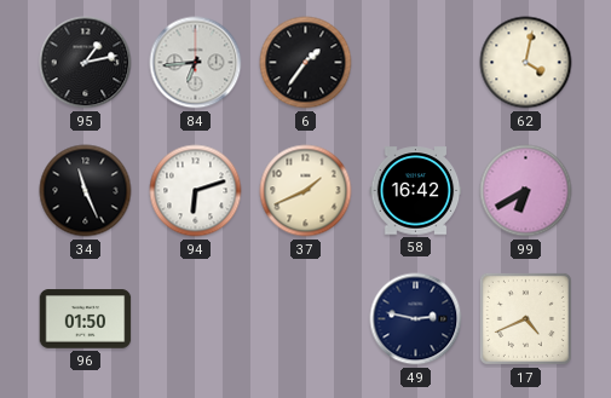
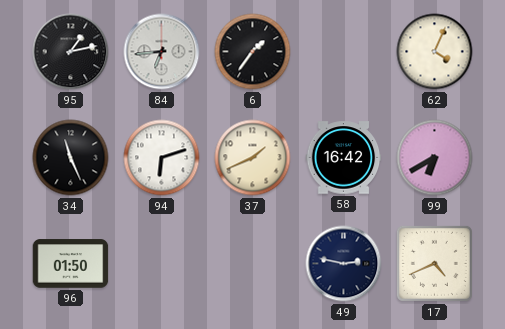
62: 4:02 -> 4:04 (435, 52)
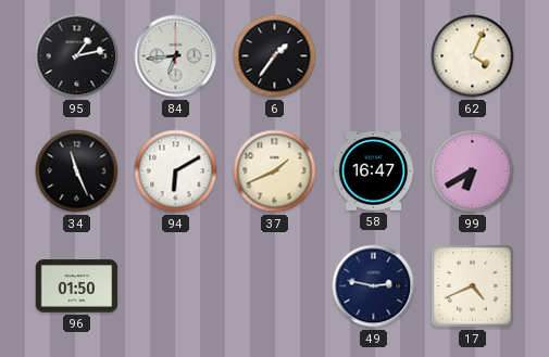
94: 6:12 -> 6:10 (176, 171)
58: 16:42 -> 16:47 (374, 171)
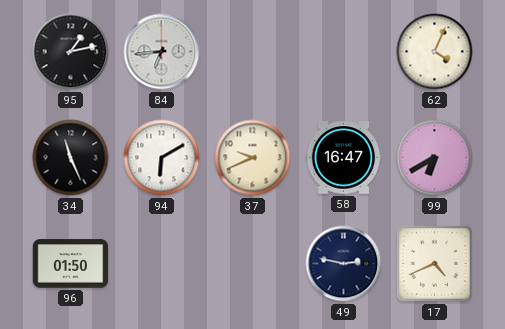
6: 1:36 -> none (275, 56)
37: 1:41 -> 9:41 (253, 158)
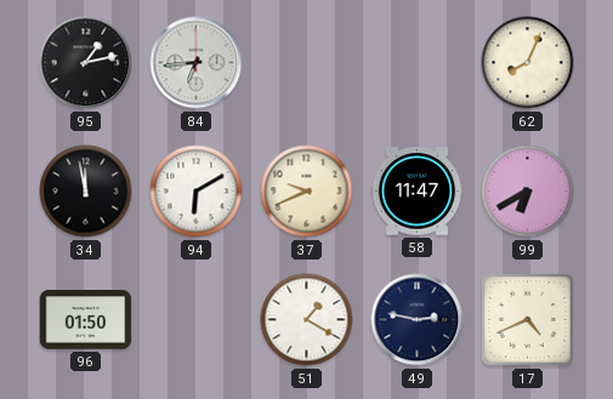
62: 4:04 -> 8:04 (528, 63)
34: 11:26 -> 11:58 (86, 192)
58: 16:47 -> 11:47 (418, 192)
51: none -> 1:20 (307, 320)
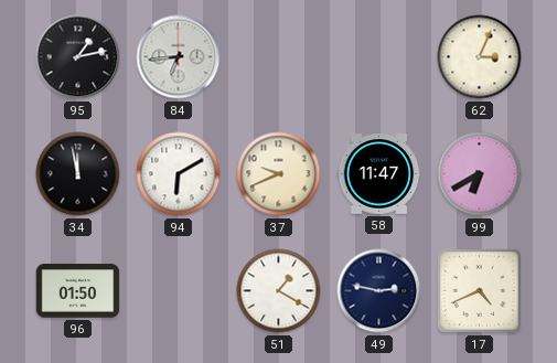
62: 8:04 -> 3:04 (480, 57)
